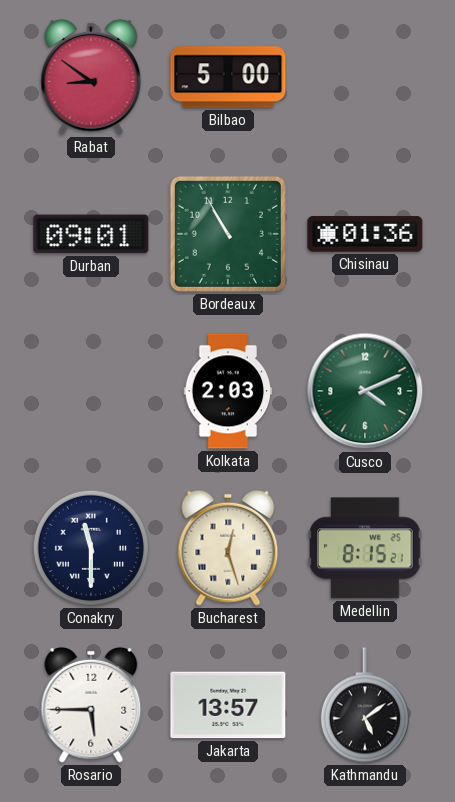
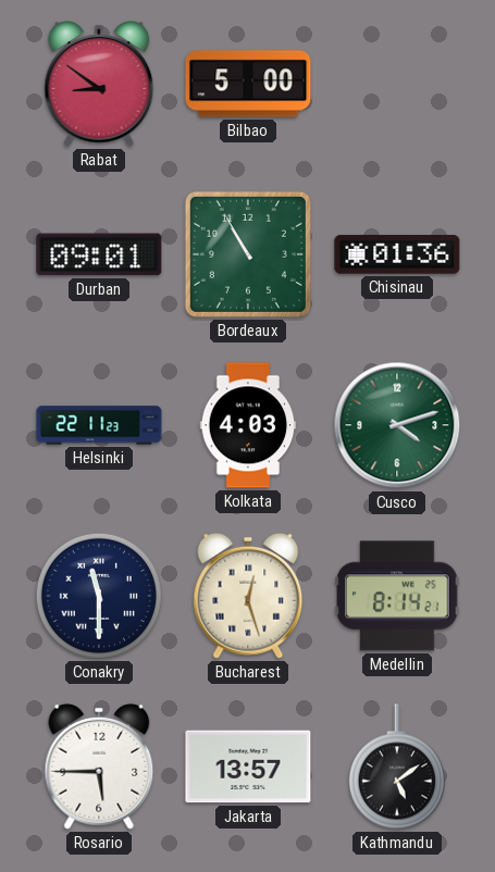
Helsinki: none -> 22:11 (99, 425)
Kolkata: 2:03 -> 4:03 (248, 425)
Cusco: 4:11 -> 4:12 (397, 425)
Medellin: 8:15 -> 8:14 (397, 596)
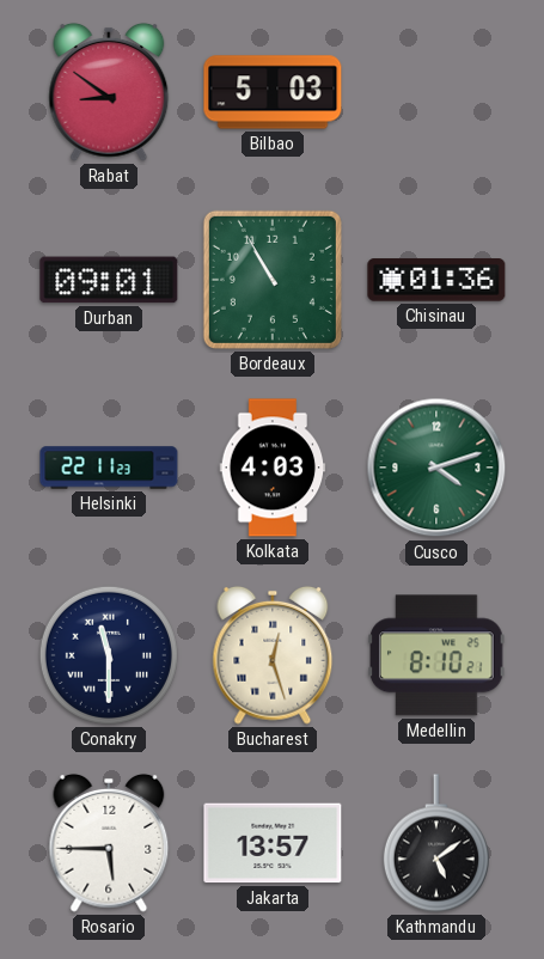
Bilbao: 5:00 -> 5:03 (273, 92)
Medellin: 8:14 -> 8:10 (436, 655)
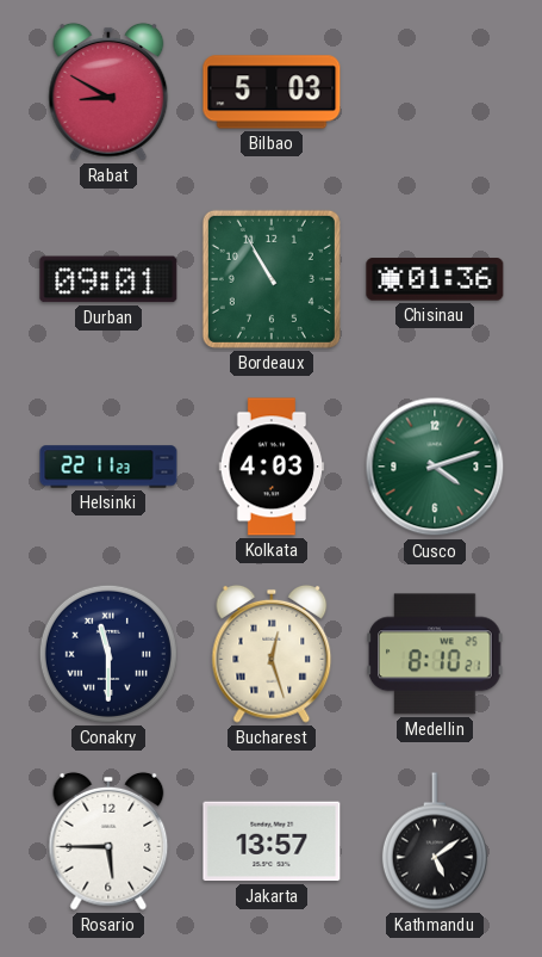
Rabat: 8:51 -> 8:50 (108, 92)
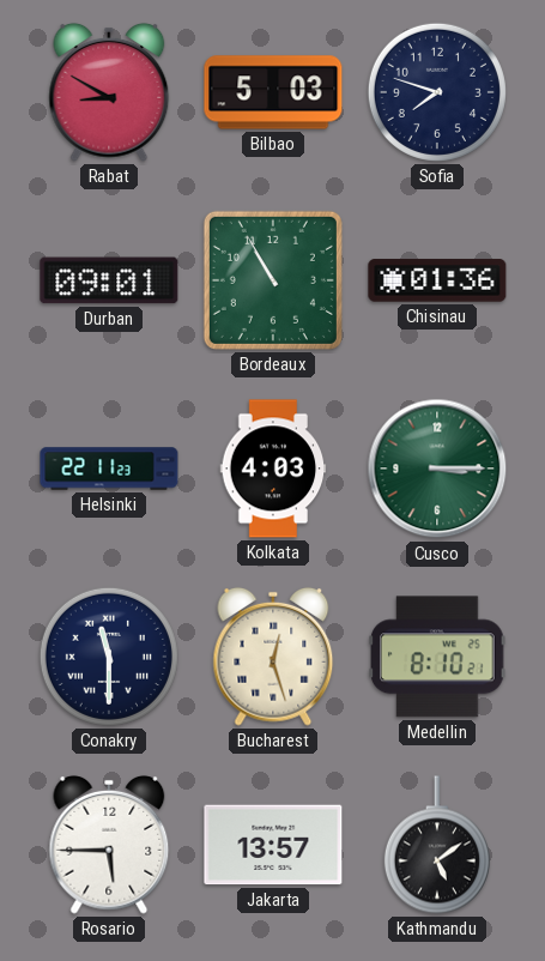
Sofia: none -> 7:48 (437, 92)
Cusco: 4:12 -> 3:15 (437, 469)
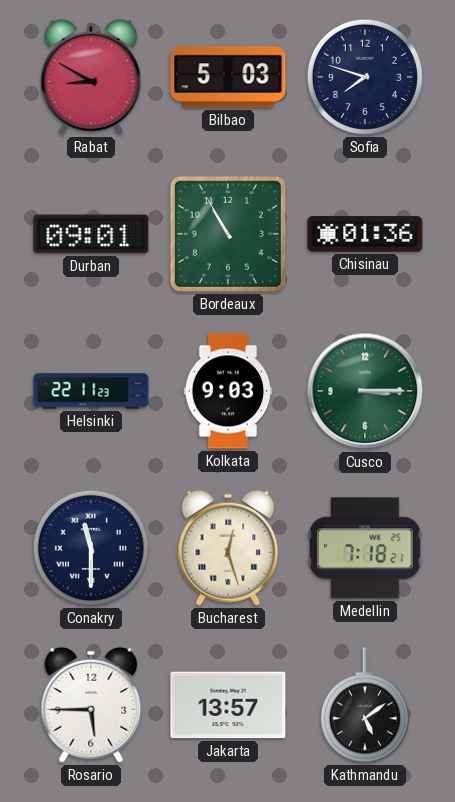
Kolkata: 4:03 -> 9:03 (228, 391)
Medellin: 8:10 -> 7:18 (365, 548)
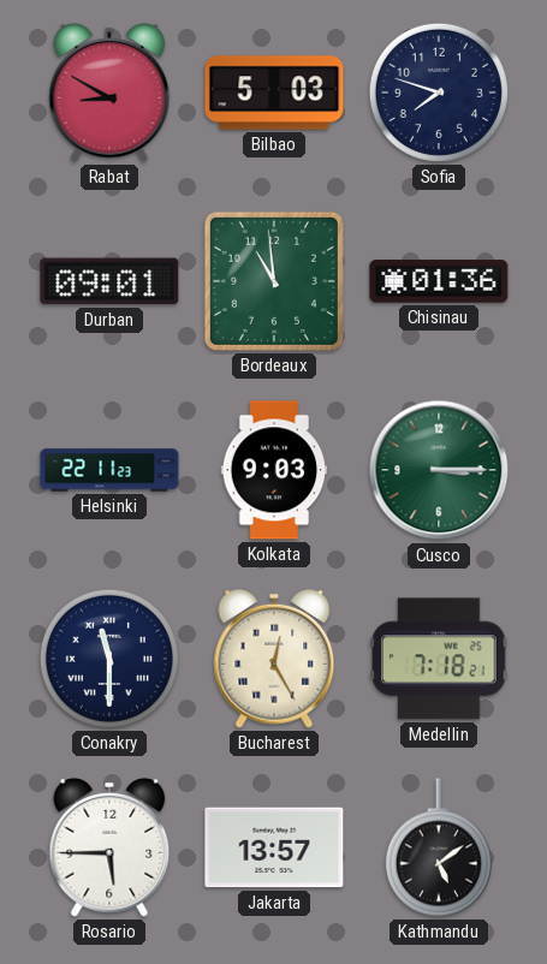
Bordeaux: 10:55 -> 10:59 (274, 281)
Bucharest: 12:27 -> 12:25 (274, 659)
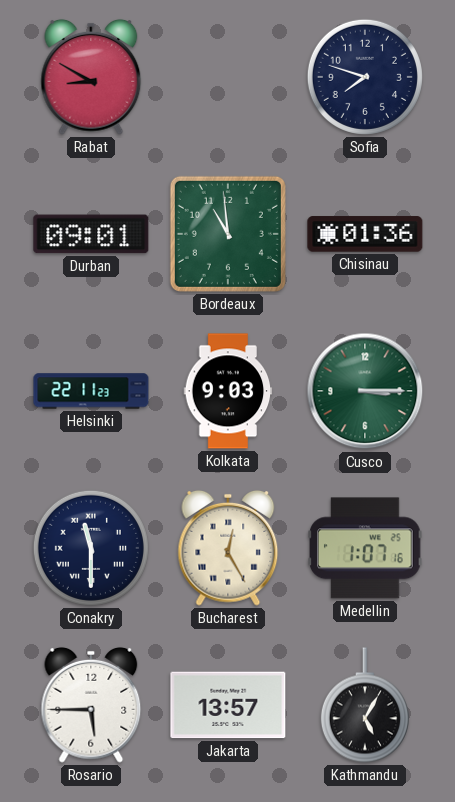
Bilbao: 5:03 -> none (274, 93)
Medellin: 7:18 -> 1:07 (365, 548)
Kathmandu: 5:09 -> 5:05 (365, 705)
